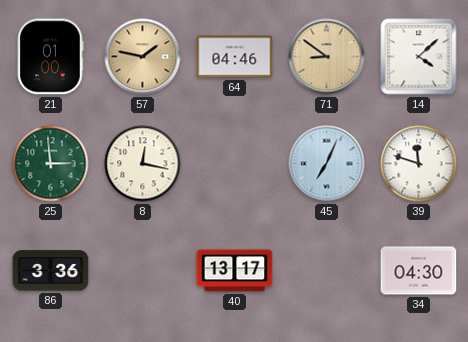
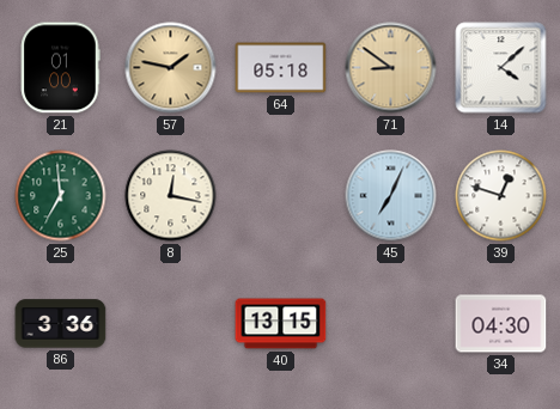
64: 04:46 -> 05:18 (281, 68)
25: 2:59 -> 6:59 (61, 196)
39: 11:48 -> 12:48 (501, 196)
40: 13:17 -> 13:15 (281, 324)
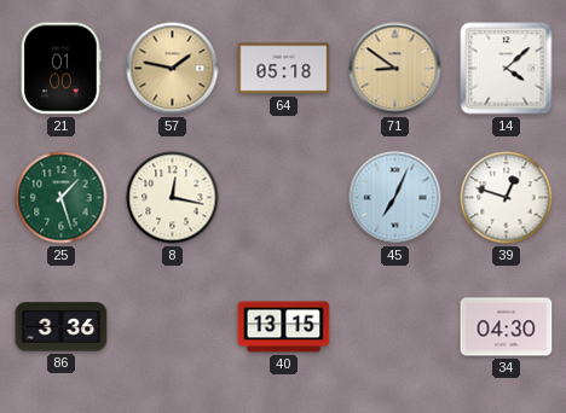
25: 6:59 -> 1:27 (62, 198)
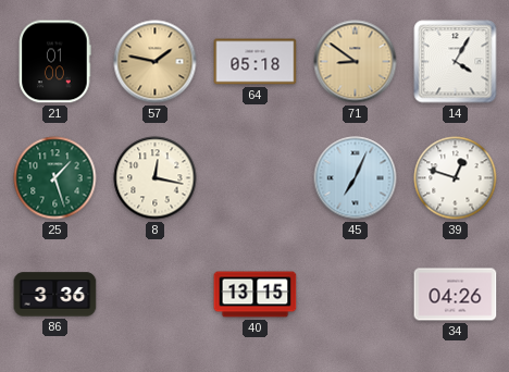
14: 4:08 -> 4:05 (456, 62)
34: 04:30 -> 04:26 (456, 295)
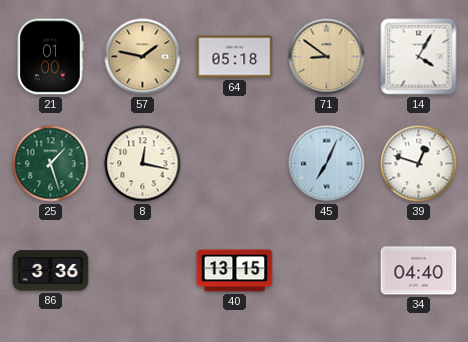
34: 04:26 -> 04:40 (419, 271)
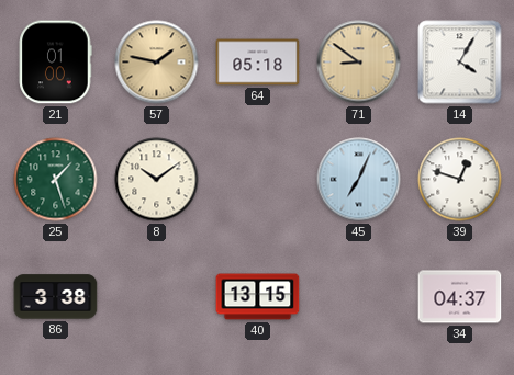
8: 12:17 -> 10:09 (157, 180)
86: 3:36 -> 3:38 (56, 297)
34: 04:40 -> 04:37 (460, 297)
